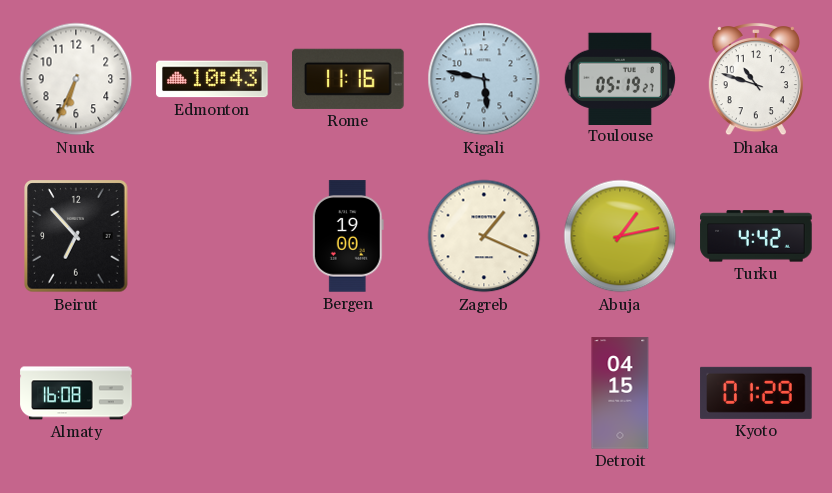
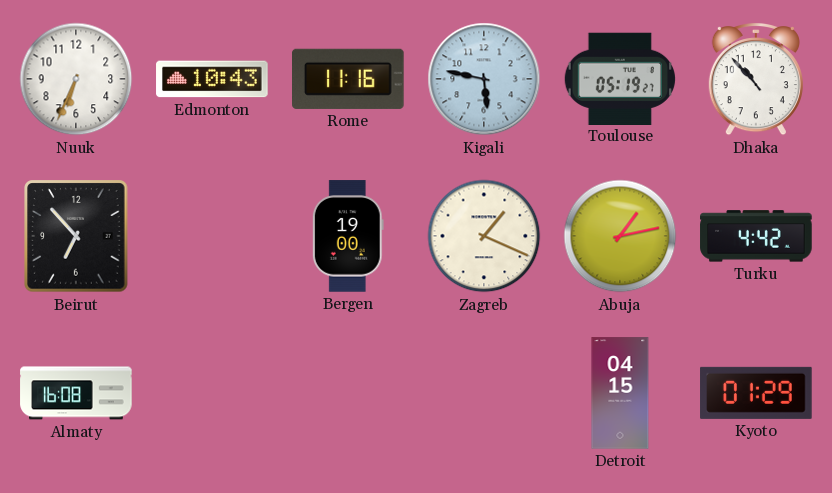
Dhaka: 10:48 -> 10:53 (756, 80)
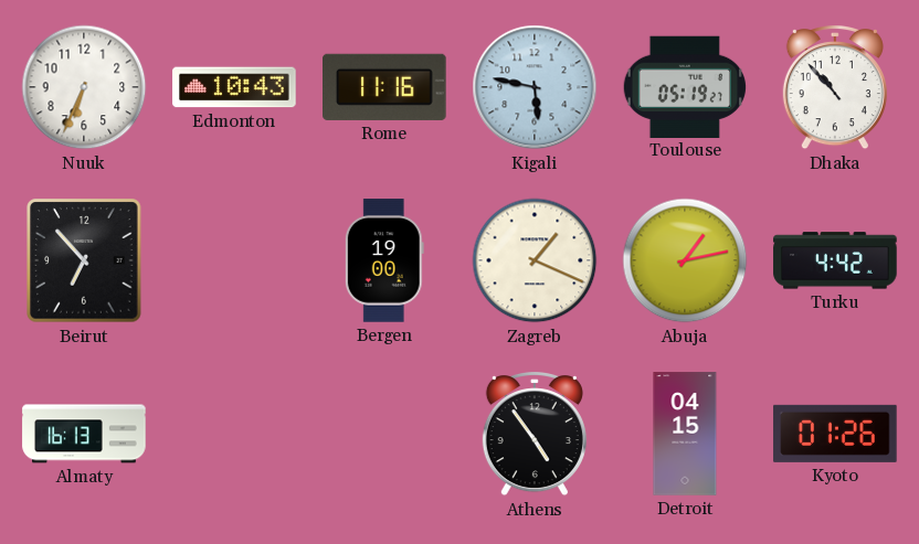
Almaty: 16:08 -> 16:13 (84, 434)
Athens: none -> 4:54 (535, 435)
Kyoto: 01:29 -> 01:26 (835, 434)
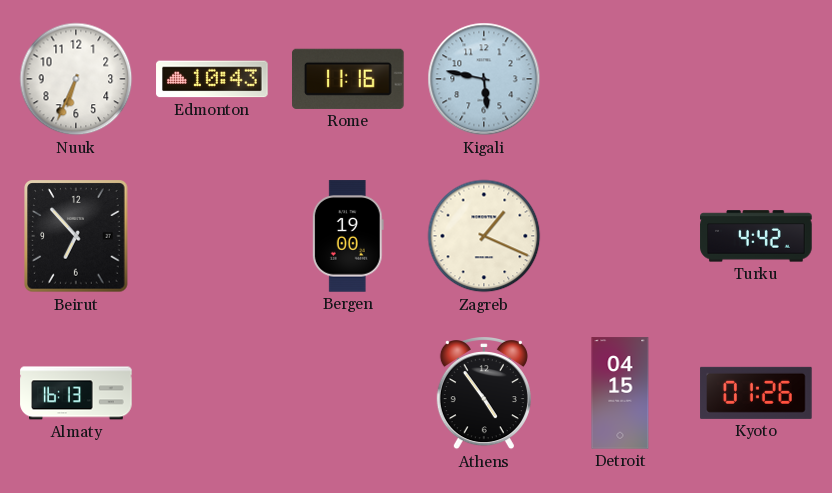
Toulouse: 05:19 -> none (684, 86)
Dhaka: 10:53 -> none (835, 88)
Abuja: 1:13 -> none (685, 260)
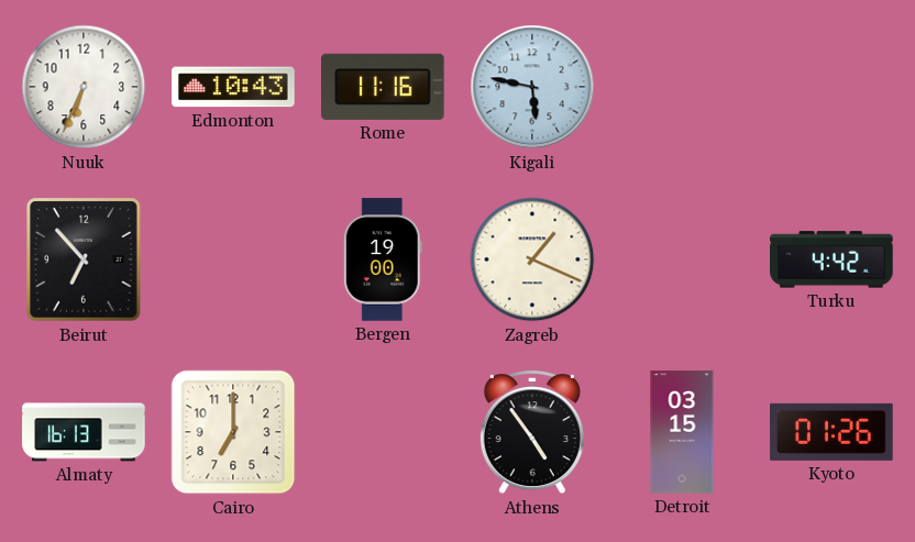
Cairo: none -> 7:00 (233, 432)
Detroit: 04:15 -> 03:15 (682, 432)
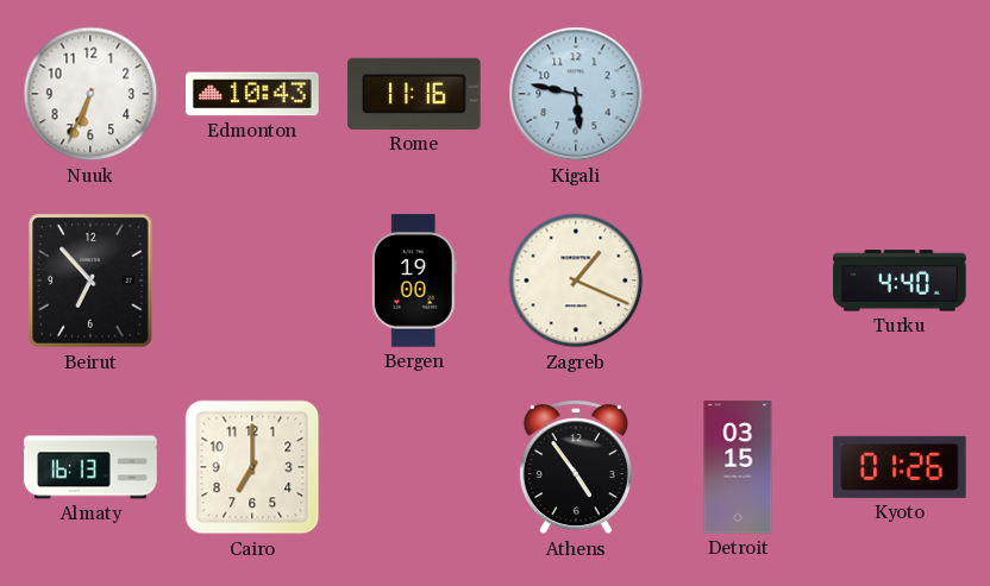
Turku: 4:42 -> 4:40 (900, 281)
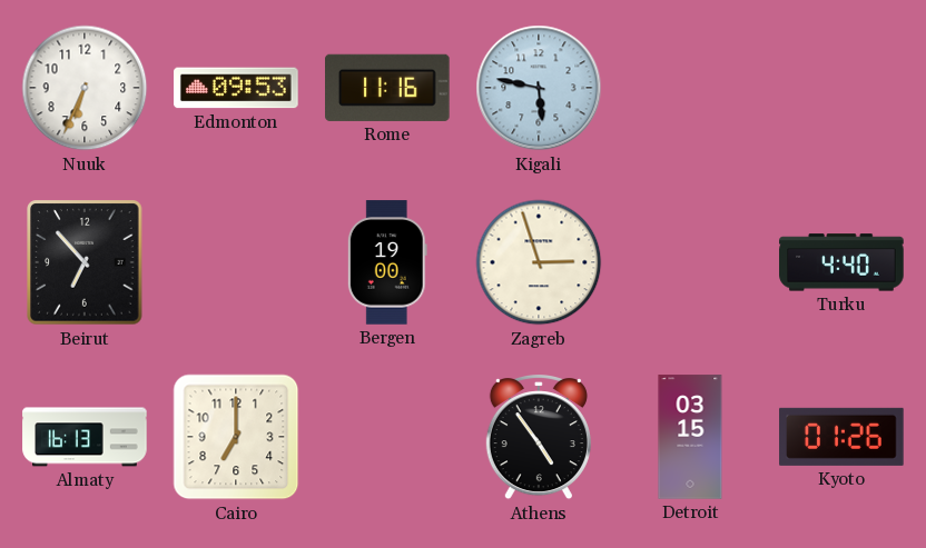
Edmonton: 10:43 -> 09:53 (236, 88)
Zagreb: 1:19 -> 2:57 (539, 262)
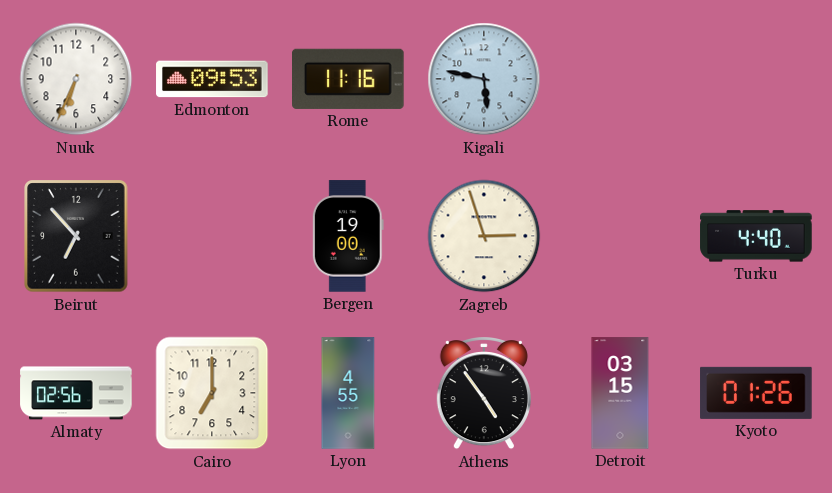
Almaty: 16:13 -> 02:56 (76, 393)
Lyon: none -> 4:55 (348, 393)
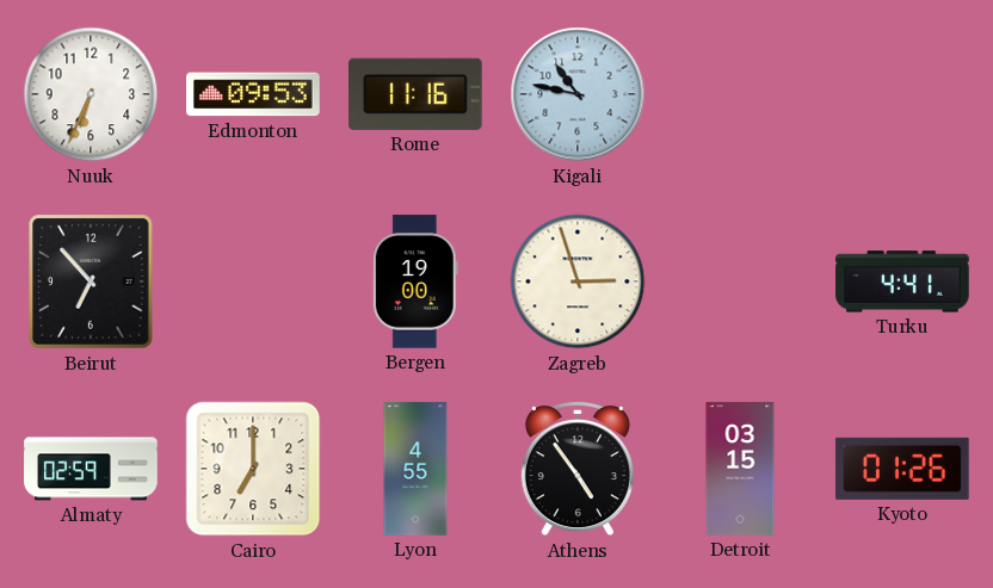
Kigali: 5:47 -> 10:47 (578, 94)
Turku: 4:40 -> 4:41 (902, 281)
Almaty: 02:56 -> 02:59 (91, 469)
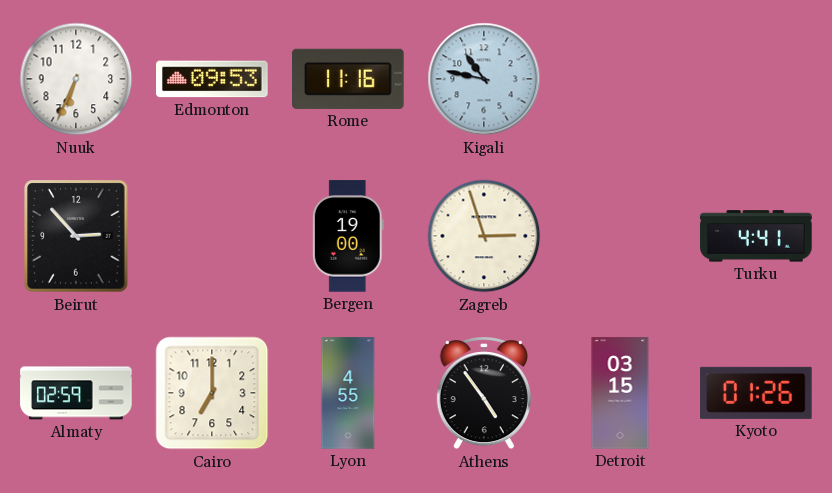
Beirut: 6:53 -> 2:53 (76, 236)
